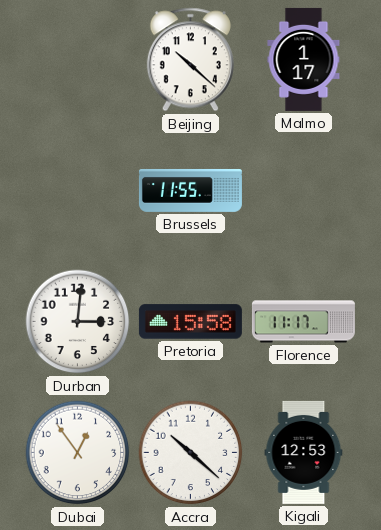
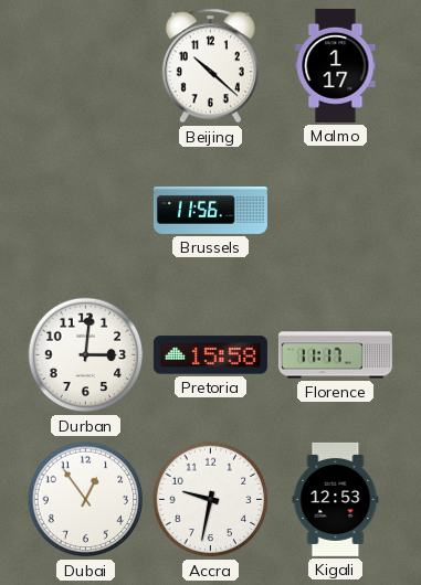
Brussels: 11:55 -> 11:56 (210, 210)
Accra: 10:22 -> 9:32 (211, 500)
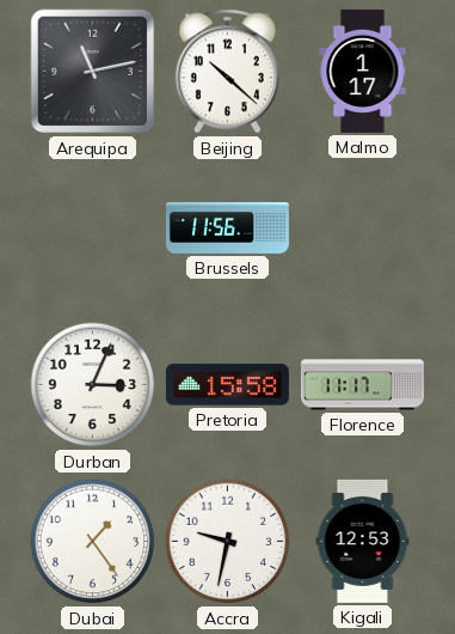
Arequipa: none -> 11:13 (93, 72)
Durban: 3:01 -> 3:04 (93, 385)
Dubai: 12:54 -> 1:24 (93, 542)
